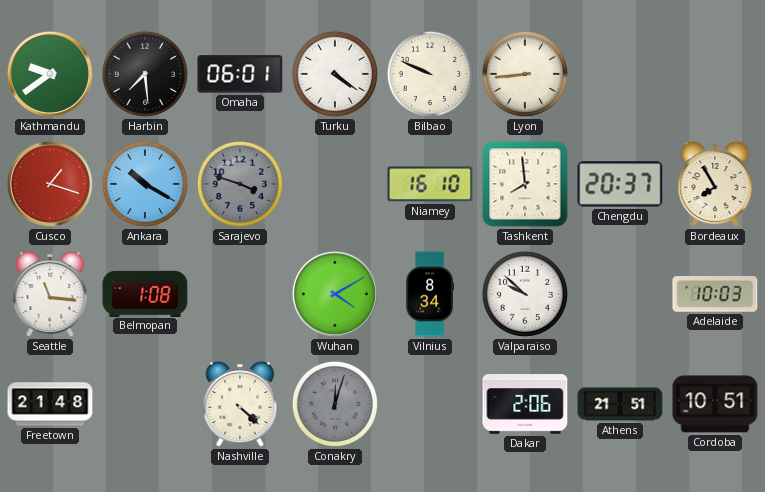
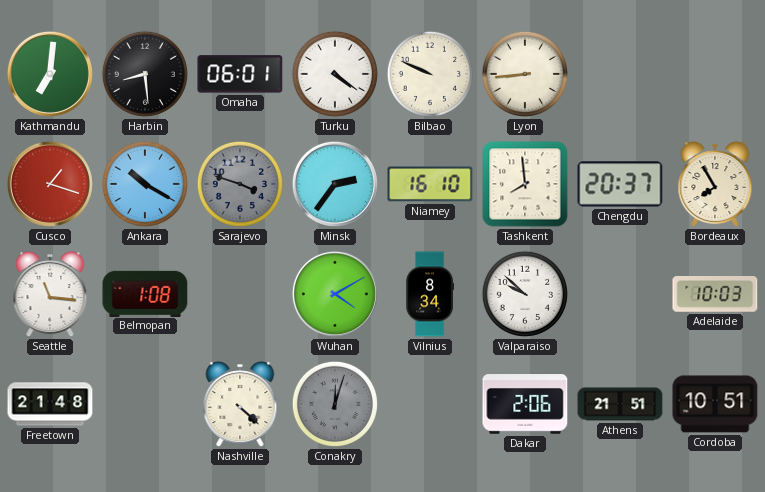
Kathmandu: 9:39 -> 7:01 (50, 74)
Harbin: 7:29 -> 8:29 (145, 74)
Minsk: none -> 2:36 (335, 184)
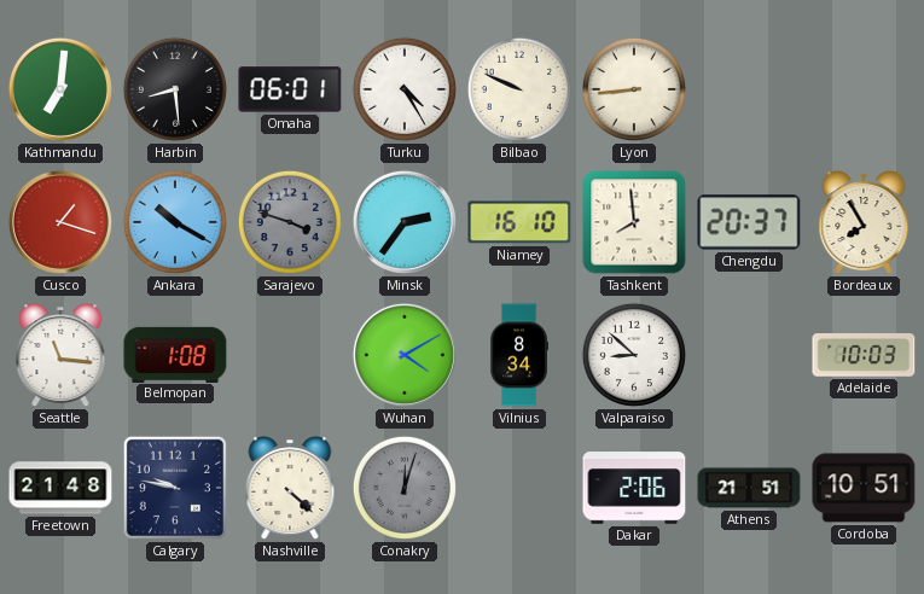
Turku: 4:21 -> 4:25 (405, 89)
Valparaiso: 9:52 -> 8:52 (634, 355)
Calgary: none -> 9:47 (175, 488)
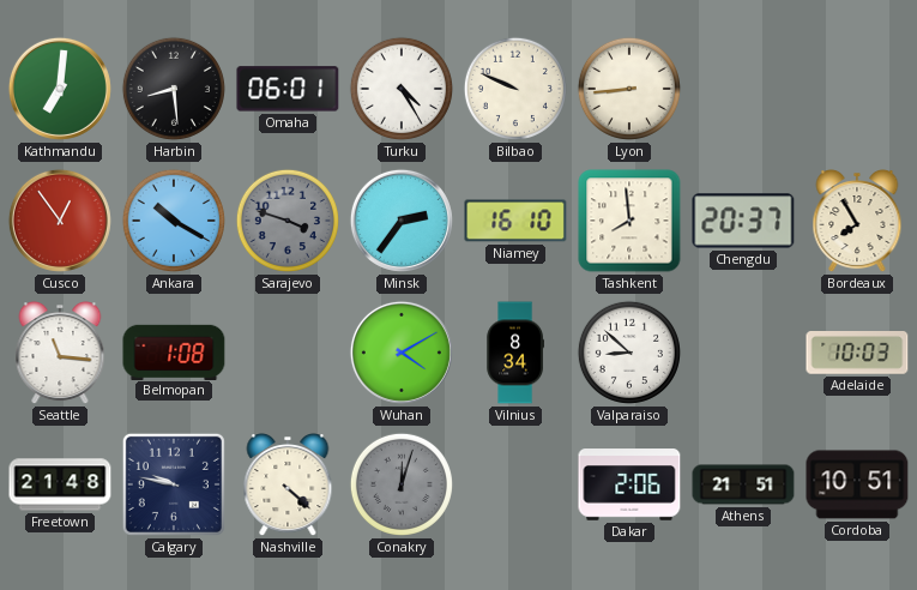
Cusco: 1:18 -> 12:54 (60, 221)
